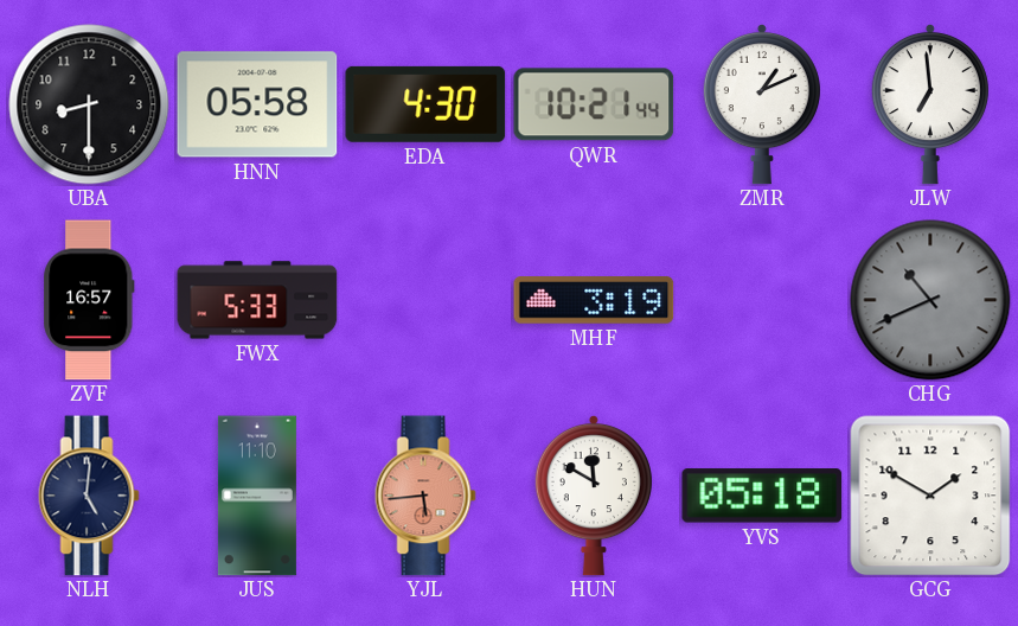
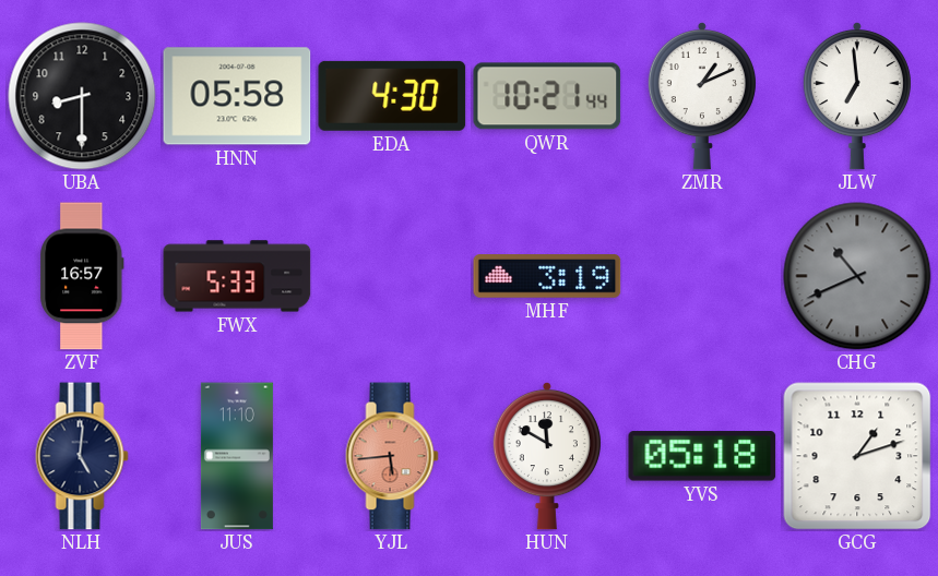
GCG: 1:50 -> 1:12 (857, 456)
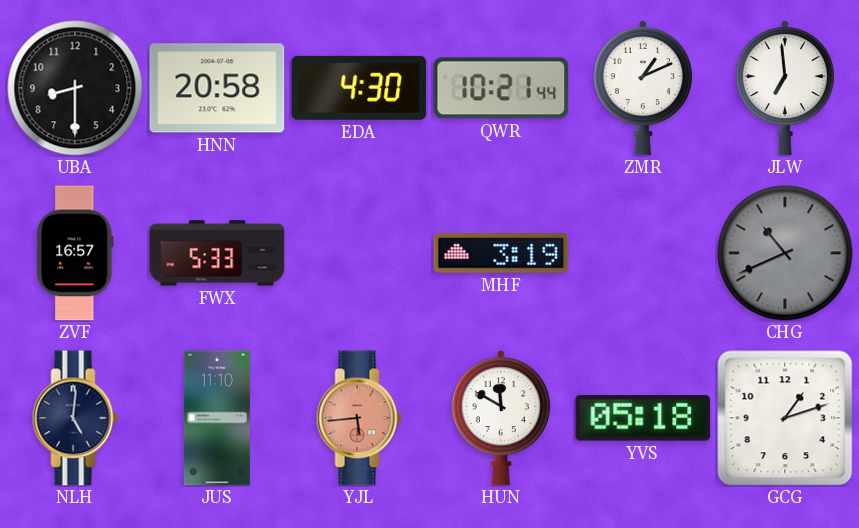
HNN: 05:58 -> 20:58 (217, 88)
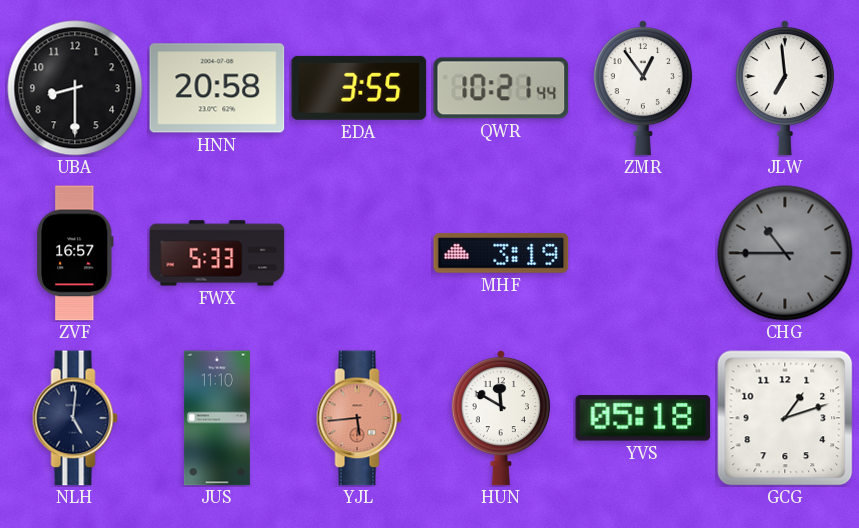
EDA: 4:30 -> 3:55 (359, 88)
ZMR: 1:11 -> 12:54 (643, 88)
CHG: 10:41 -> 10:45 (785, 253)
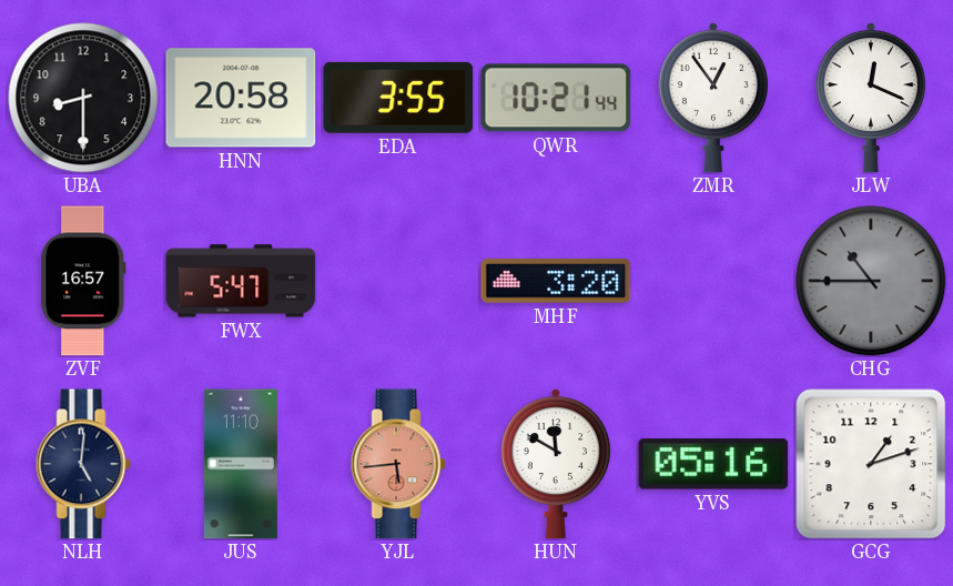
JLW: 6:59 -> 12:19 (871, 98)
FWX: 5:33 -> 5:47 (241, 281)
MHF: 3:19 -> 3:20 (556, 281)
YVS: 05:18 -> 05:16 (713, 464)
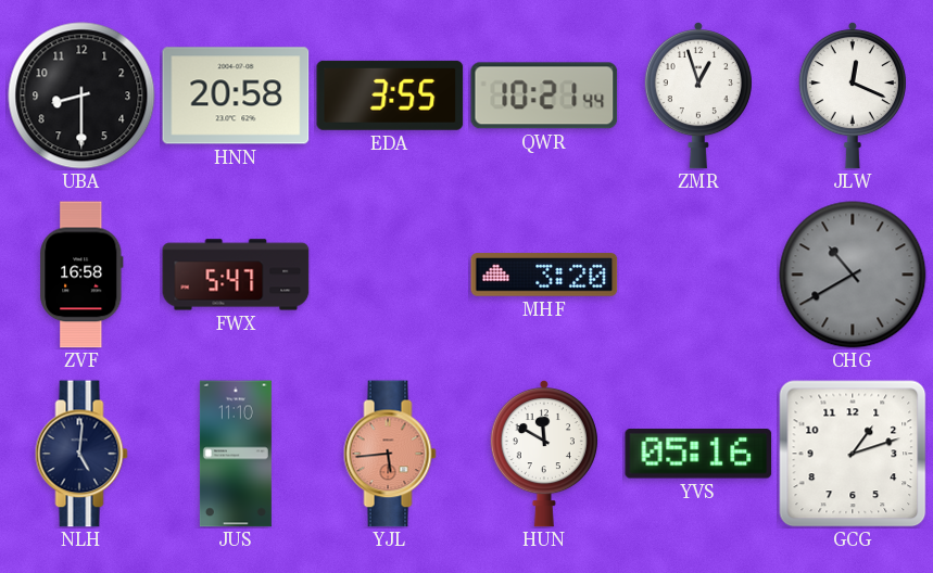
ZMR: 12:54 -> 12:57 (698, 95)
ZVF: 16:57 -> 16:58 (81, 275)
CHG: 10:45 -> 10:40 (853, 275)
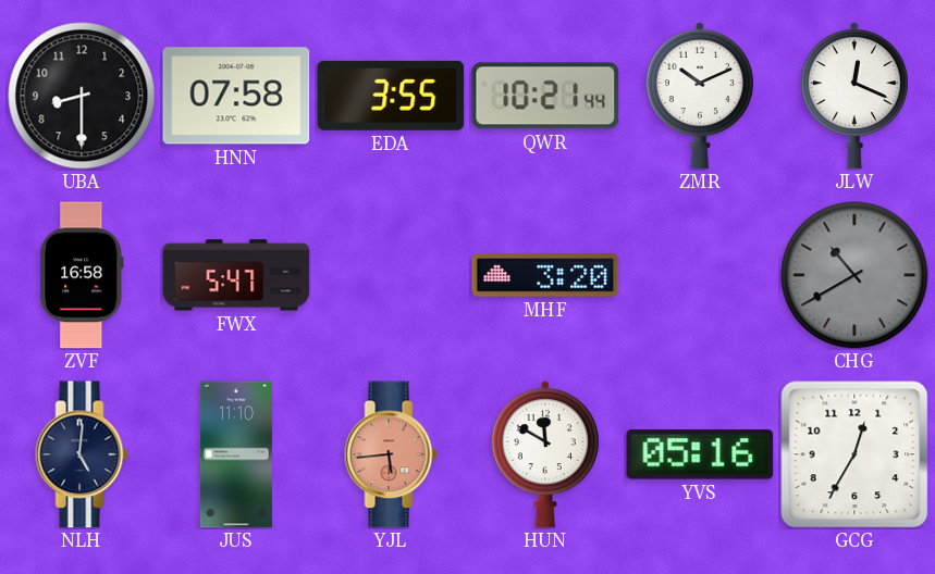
HNN: 20:58 -> 07:58 (236, 96)
ZMR: 12:57 -> 10:11 (700, 96)
GCG: 1:12 -> 12:35 (854, 454)
